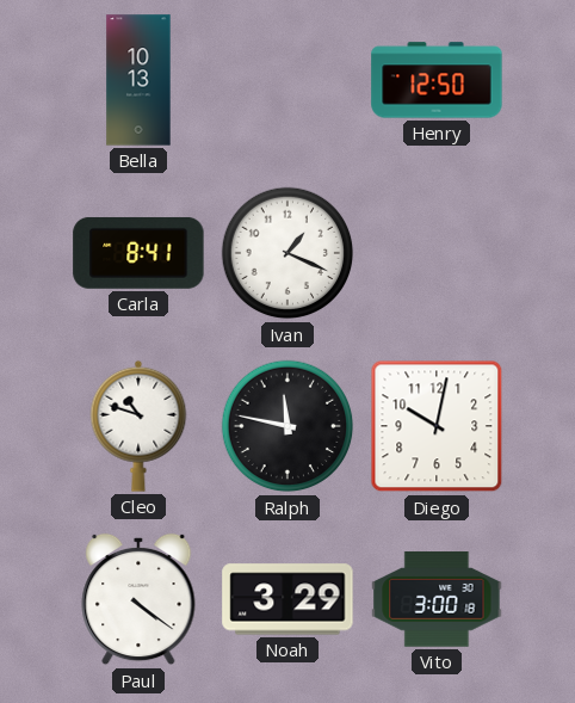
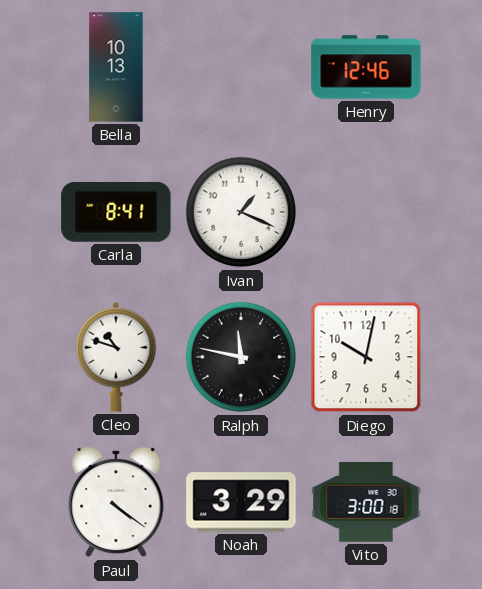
Henry: 12:50 -> 12:46 (366, 67)
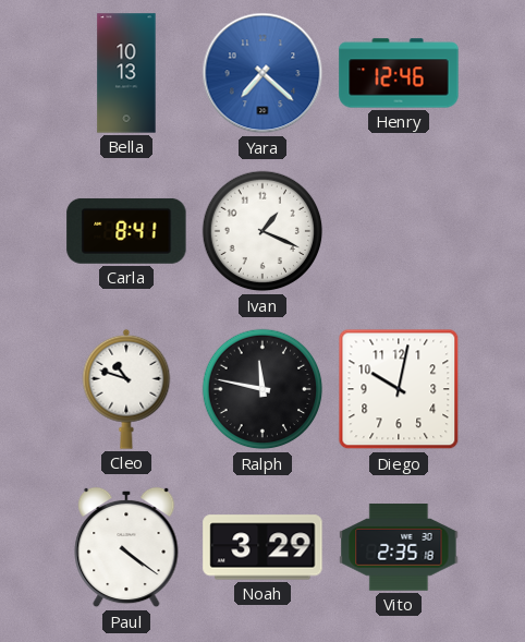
Yara: none -> 7:22 (262, 73)
Vito: 3:00 -> 2:35 (399, 547)
